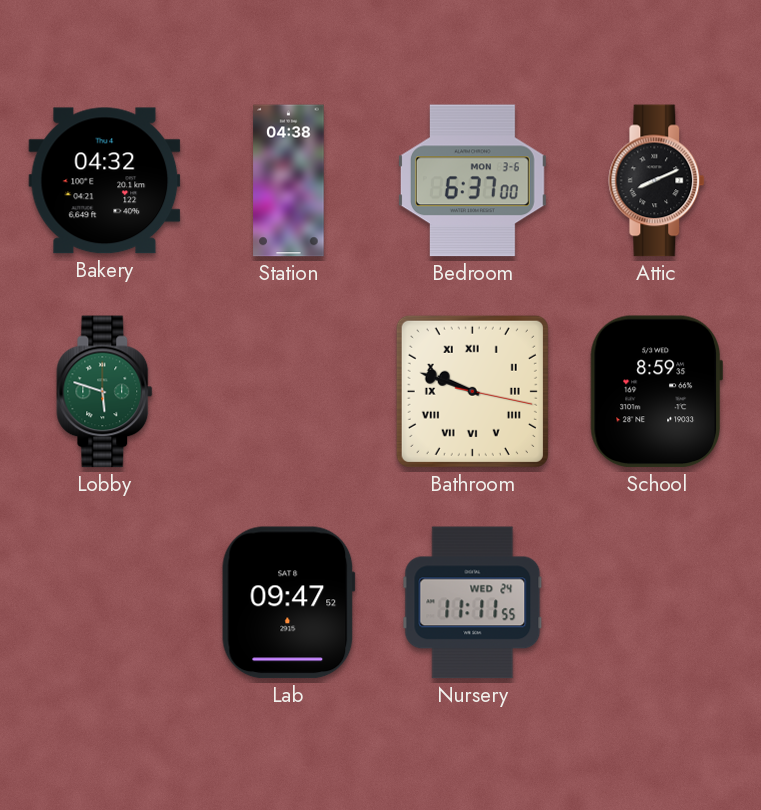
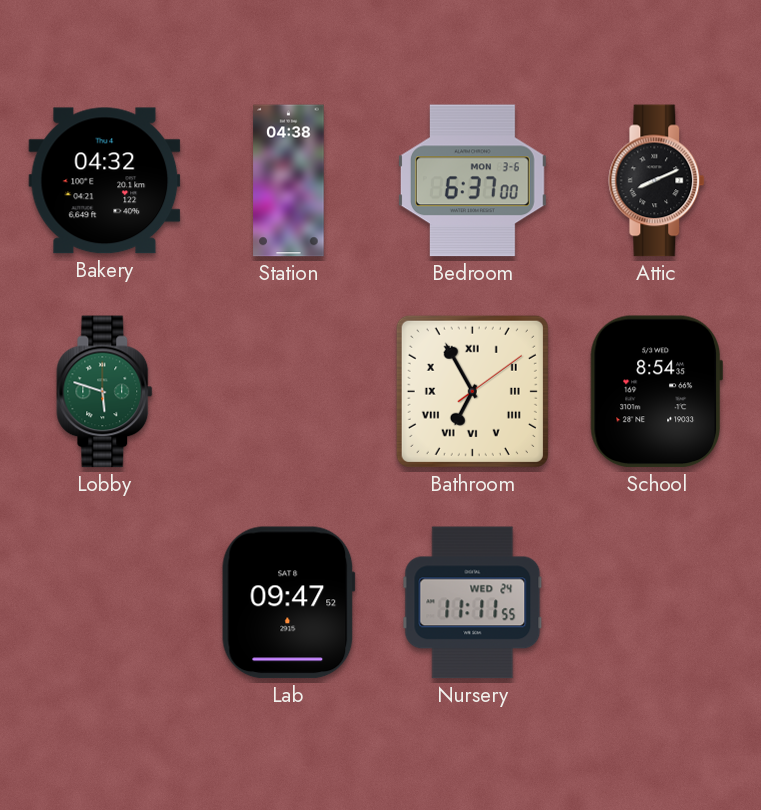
Bathroom: 9:48 -> 6:55 (472, 391)
School: 8:59 -> 8:54 (656, 392)
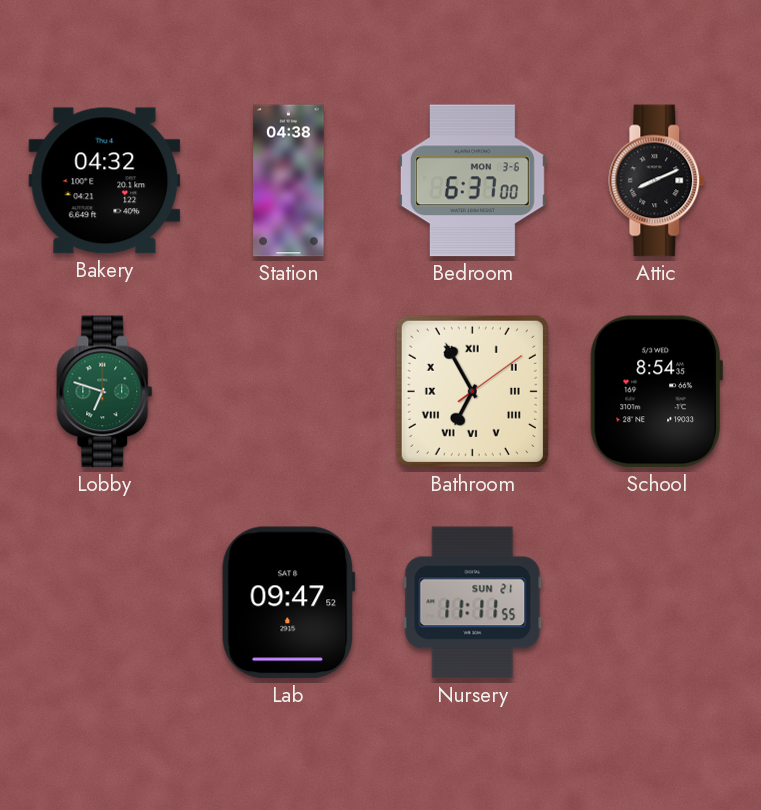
Lobby: 5:48 -> 6:48 (105, 392)
Nursery date: WED 24 -> SUN 21 (473, 603)
